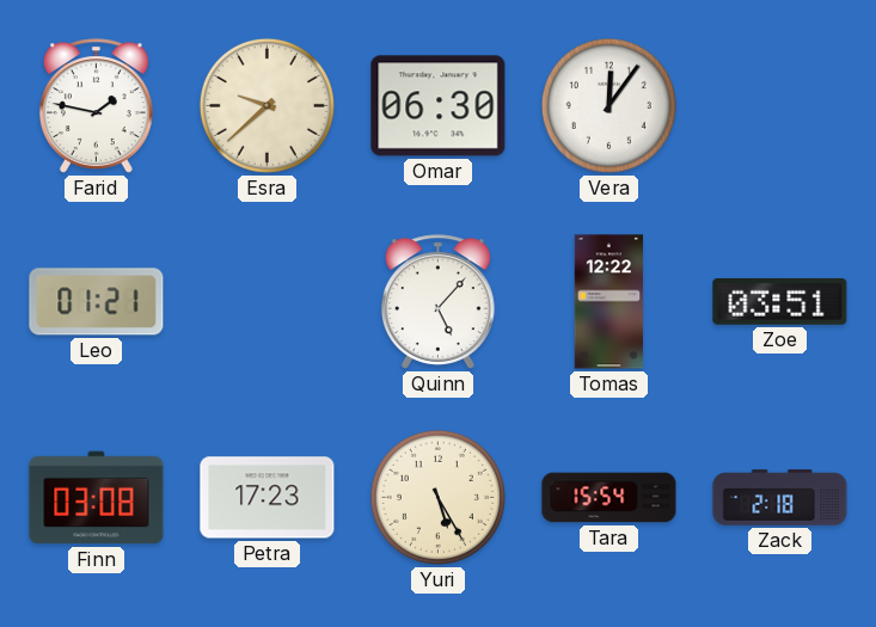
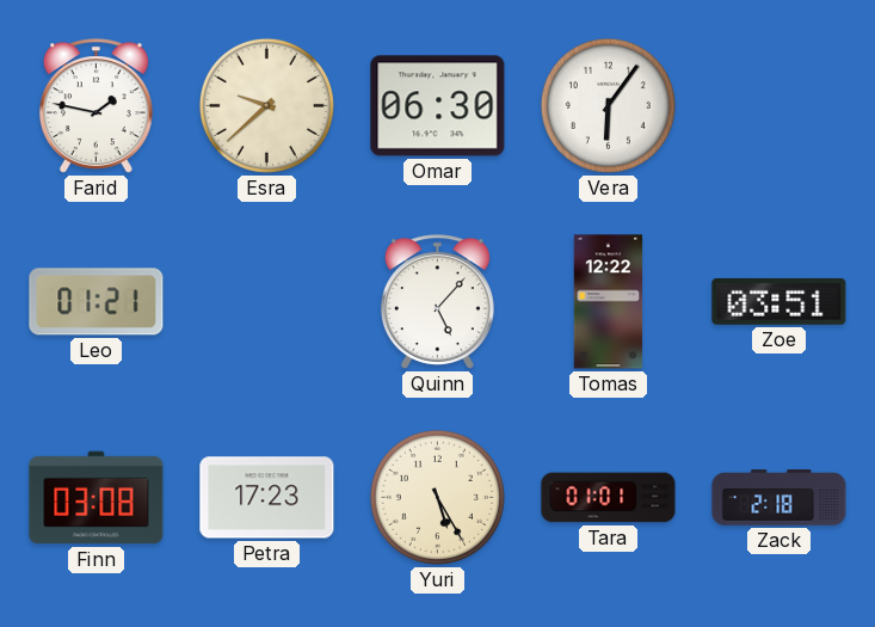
Vera: 12:06 -> 6:06 (608, 105)
Tara: 15:54 -> 01:01 (609, 498)
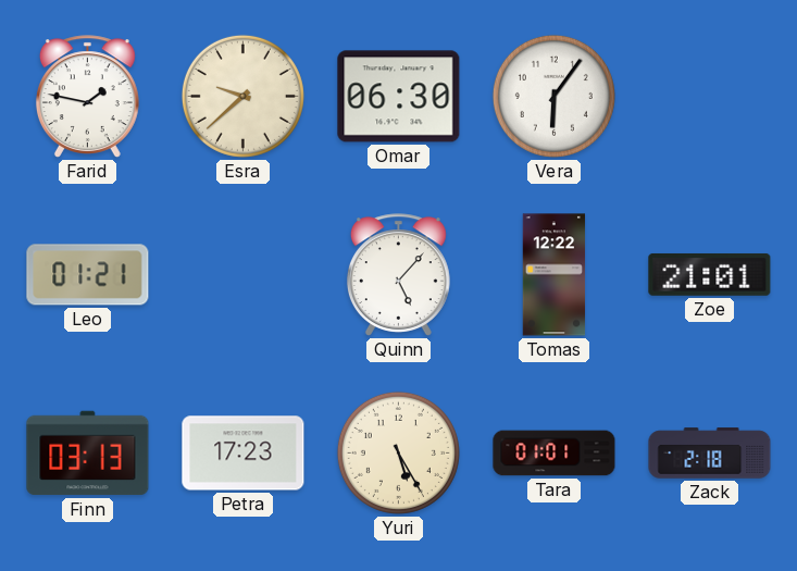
Zoe: 03:51 -> 21:01 (710, 274)
Finn: 03:08 -> 03:13 (88, 454)
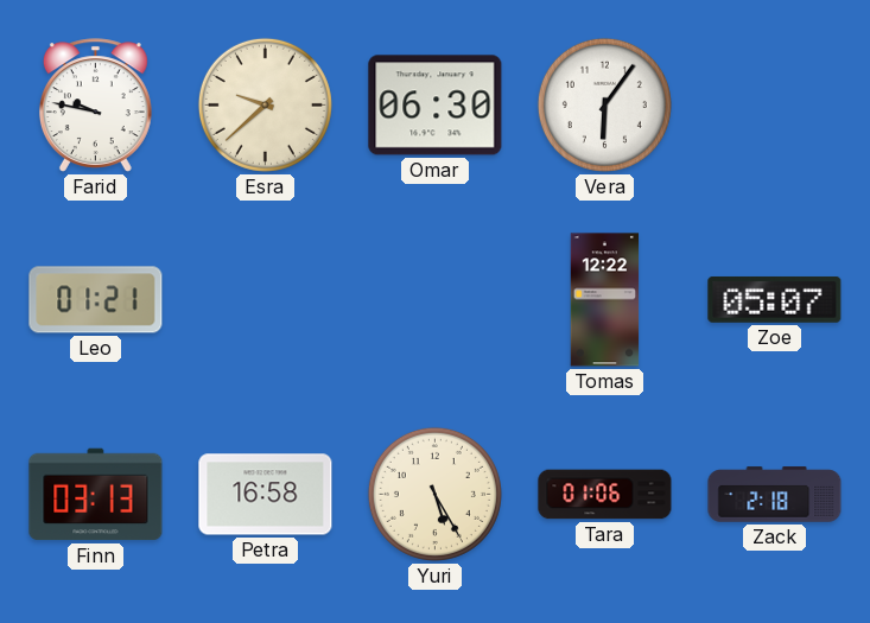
Farid: 1:47 -> 9:47 (95, 106)
Quinn: 5:07 -> none (398, 275)
Zoe: 21:01 -> 05:07 (775, 299)
Petra: 17:23 -> 16:58 (266, 495)
Tara: 01:01 -> 01:06 (605, 495)
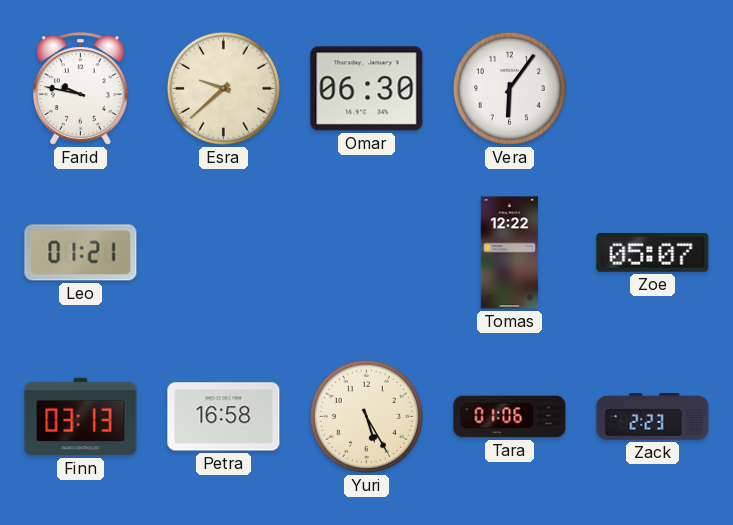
Zack: 2:18 -> 2:23 (653, 417)
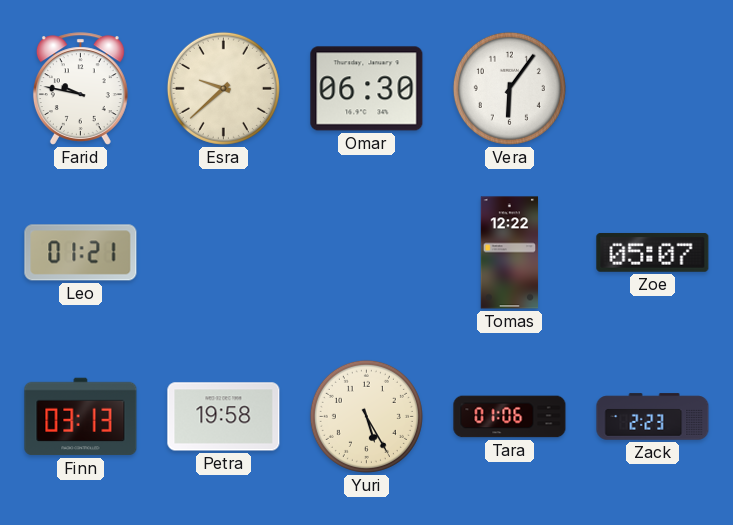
Petra: 16:58 -> 19:58 (224, 417)
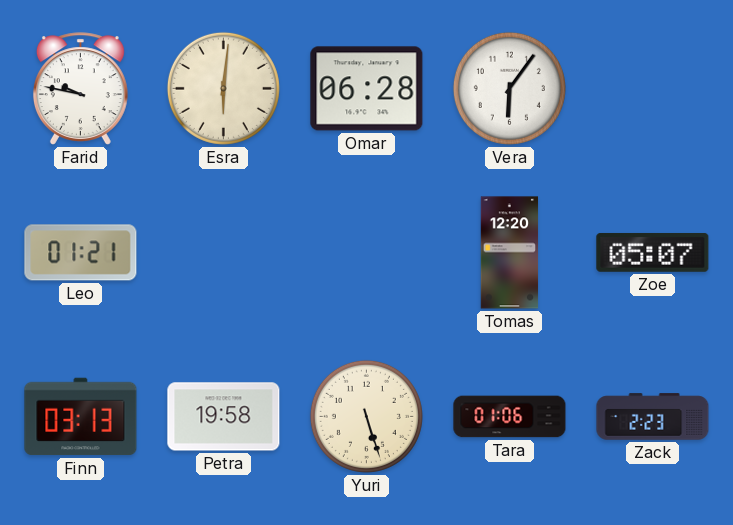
Esra: 9:38 -> 6:01 (223, 88)
Omar: 06:30 -> 06:28 (367, 89)
Tomas: 12:22 -> 12:20 (510, 253)
Yuri: 5:25 -> 5:27 (366, 416)
